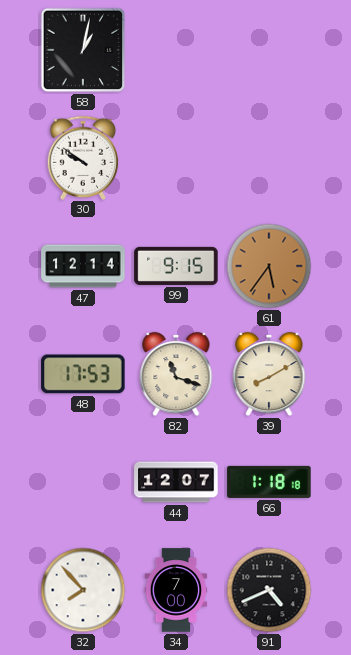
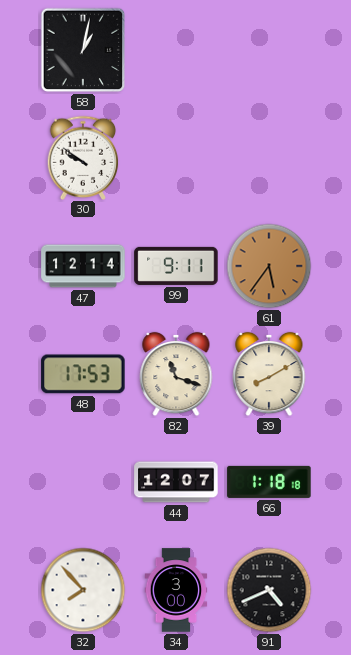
99: 9:15 -> 9:11 (176, 266)
34: 7:00 -> 3:00 (176, 590)
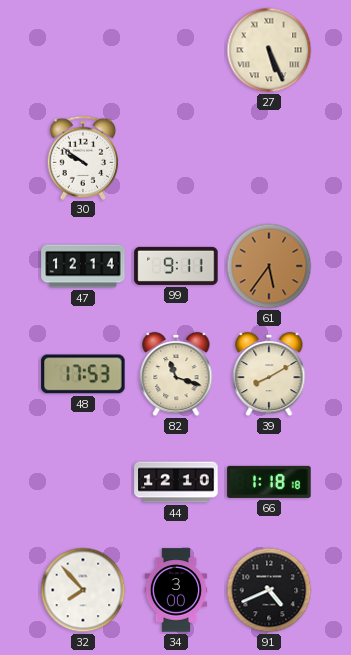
58: 1:02 -> none (83, 50)
27: none -> 5:26 (269, 50)
44: 12:07 -> 12:10 (176, 482)
